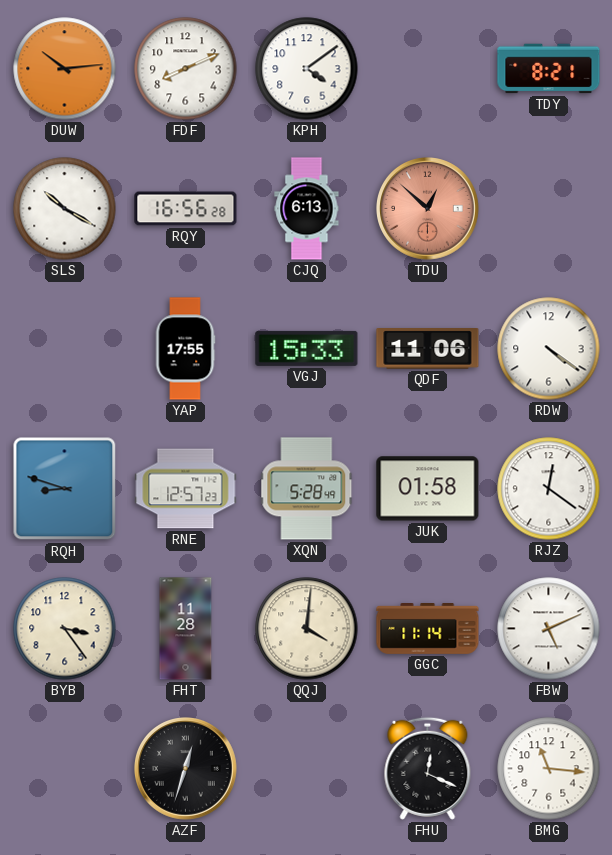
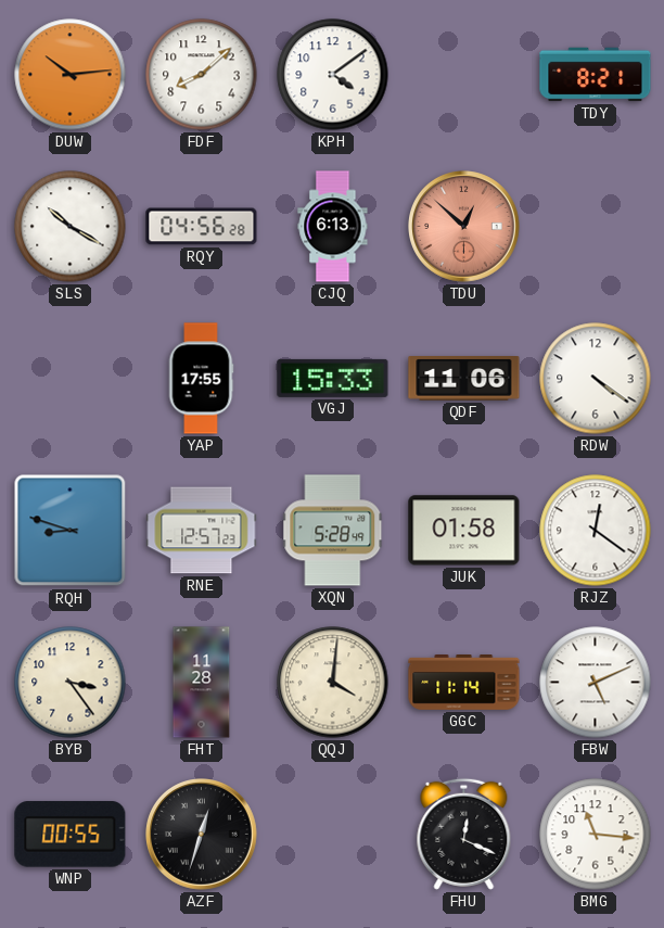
FDF: 8:11 -> 8:08 (202, 75)
RQY: 16:56 -> 04:56 (202, 227)
WNP: none -> 00:55 (71, 835)
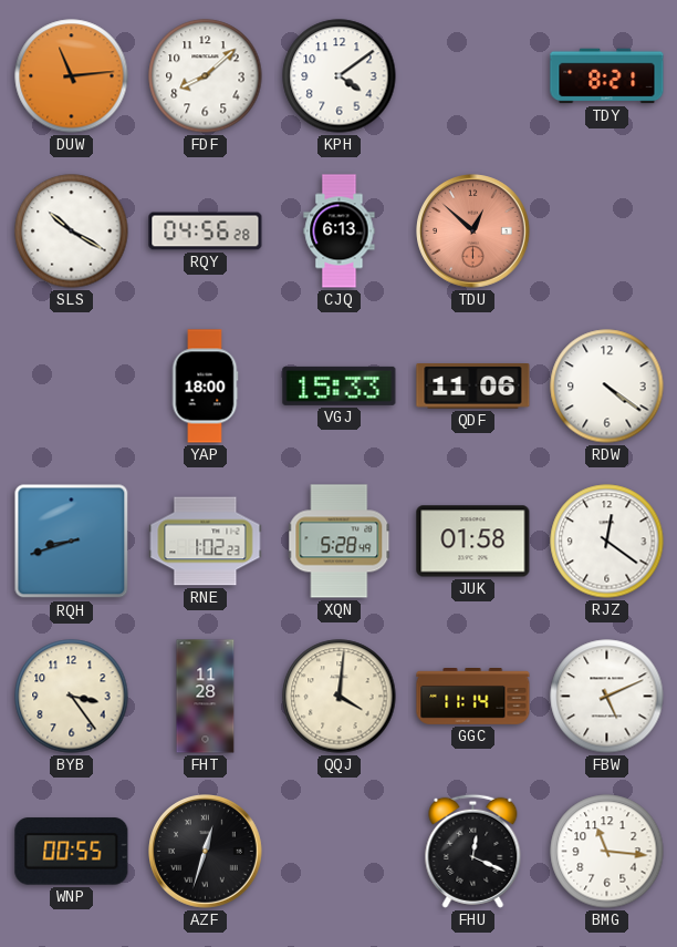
DUW: 10:14 -> 11:14 (72, 76)
YAP: 17:55 -> 18:00 (205, 387)
RQH: 8:48 -> 8:42 (72, 542)
RNE: 12:57 -> 1:02 (206, 542)
